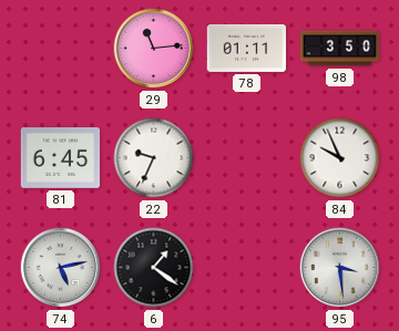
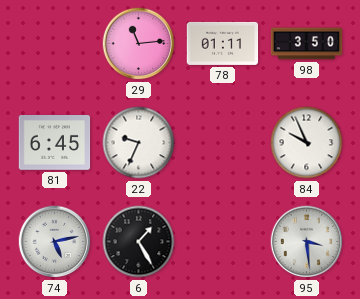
6: 1:21 -> 1:25 (139, 242)
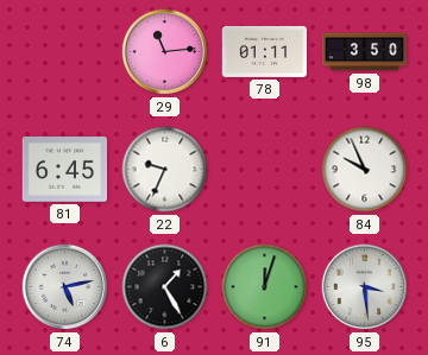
91: none -> 12:03 (265, 287)
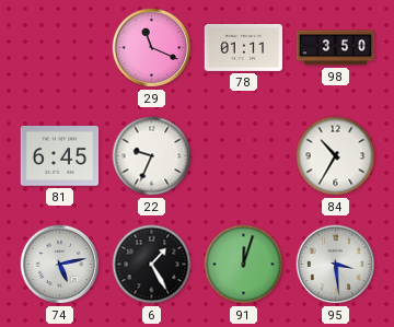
29: 11:14 -> 11:19 (152, 48)
84: 9:56 -> 10:35 (336, 156)
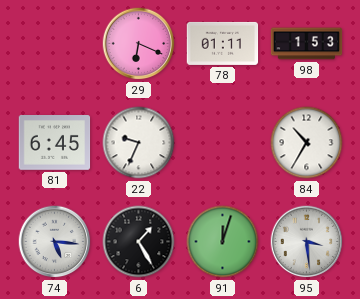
29: 11:19 -> 6:19 (139, 44)
98: 3:50 -> 1:53 (307, 44)
74: 5:13 -> 5:16 (55, 242)
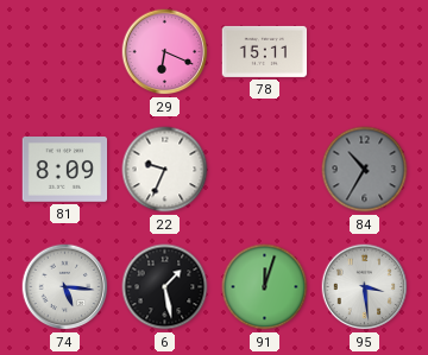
78: 01:11 -> 15:11 (265, 51)
98: 1:53 -> none (307, 44)
81: 6:45 -> 8:09 (65, 170)
84 dial: white -> grey (365, 170)
6: 1:25 -> 1:28 (165, 287)
